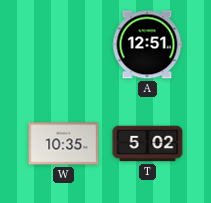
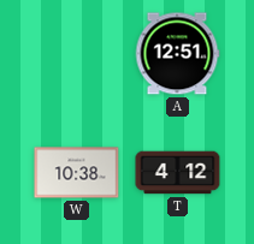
W: 10:35 -> 10:38 (77, 173)
T: 5:02 -> 4:12 (178, 173)
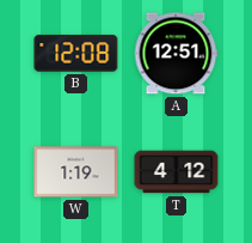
B: none -> 12:08 (76, 54)
W: 10:38 -> 1:19 (76, 172)
